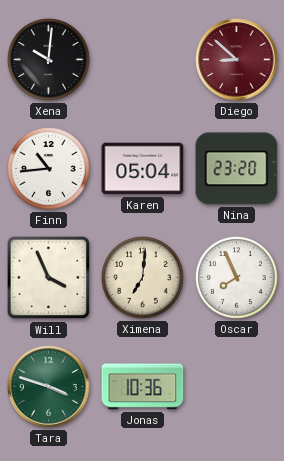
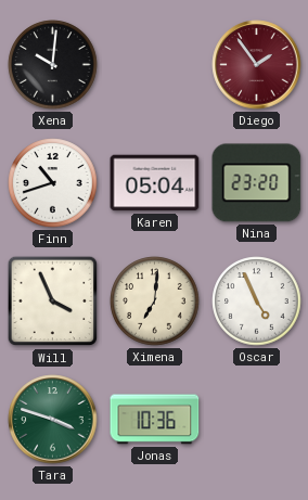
Diego: 8:52 -> 1:54 (257, 65)
Finn: 10:44 -> 10:42 (53, 183)
Oscar: 7:56 -> 4:56 (257, 302)
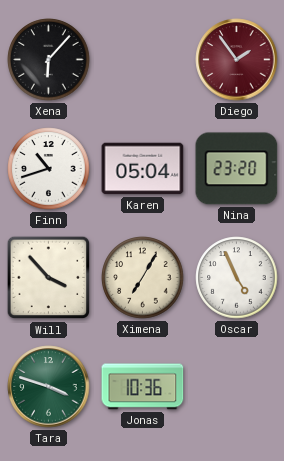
Xena: 10:01 -> 6:07 (49, 60)
Will: 3:56 -> 3:53 (49, 278)
Ximena: 7:01 -> 7:05 (143, 278)
